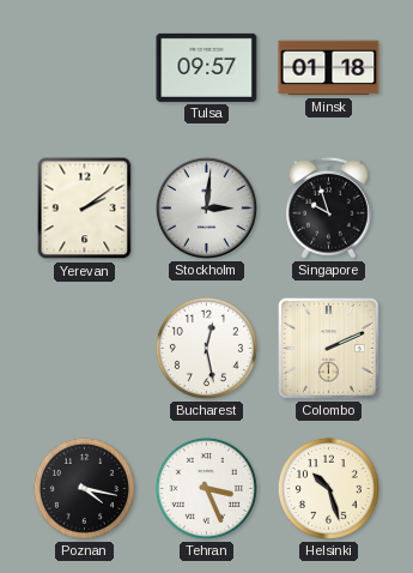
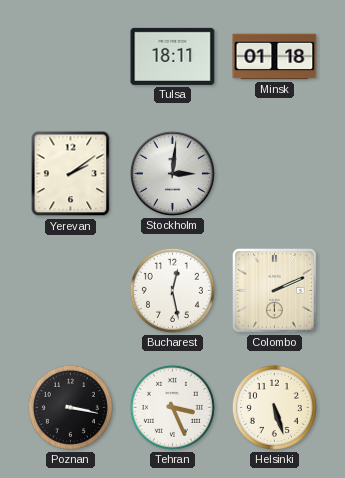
Tulsa: 09:57 -> 18:11 (173, 56)
Singapore: 9:57 -> none (329, 207)
Poznan: 4:17 -> 3:17 (70, 407)
Helsinki: 10:27 -> 5:27 (274, 407)
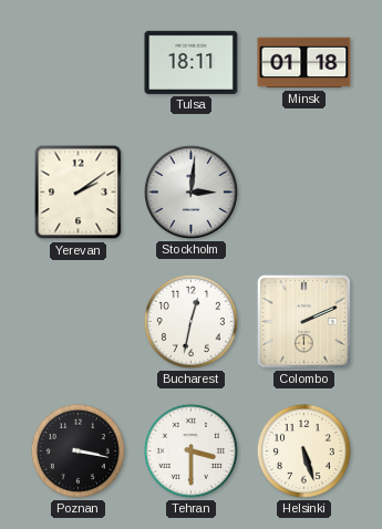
Bucharest: 12:28 -> 12:32 (190, 321)
Tehran: 3:26 -> 3:30 (190, 450)
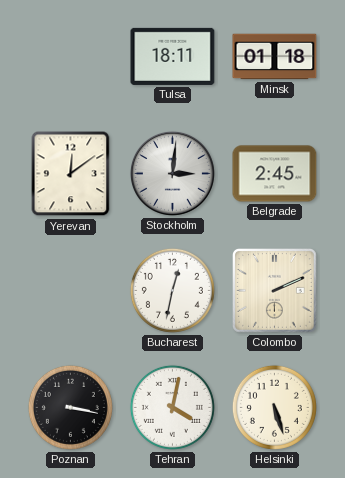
Yerevan: 2:09 -> 12:09 (71, 174)
Belgrade: none -> 2:45 (275, 174)
Tehran: 3:30 -> 4:02 (172, 407)
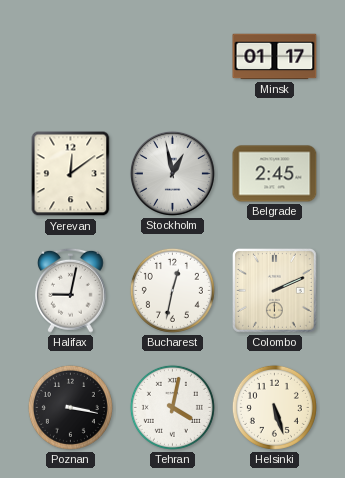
Tulsa: 18:11 -> none (173, 56)
Minsk: 01:18 -> 01:17 (275, 57)
Stockholm: 3:01 -> 12:58 (172, 173)
Halifax: none -> 9:02 (71, 290)
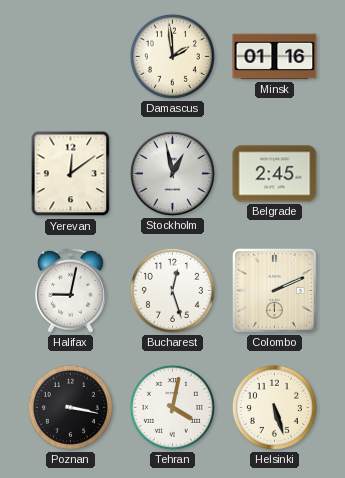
Damascus: none -> 1:59 (172, 56)
Minsk: 01:17 -> 01:16 (275, 57)
Bucharest: 12:32 -> 12:27 (172, 290)
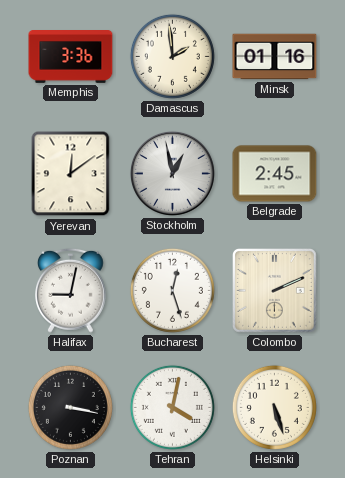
Memphis: none -> 3:36 (71, 57)
